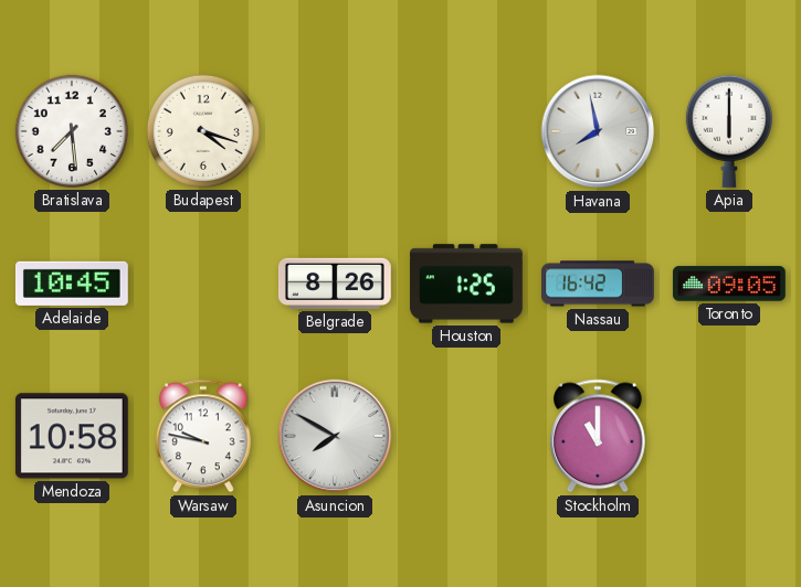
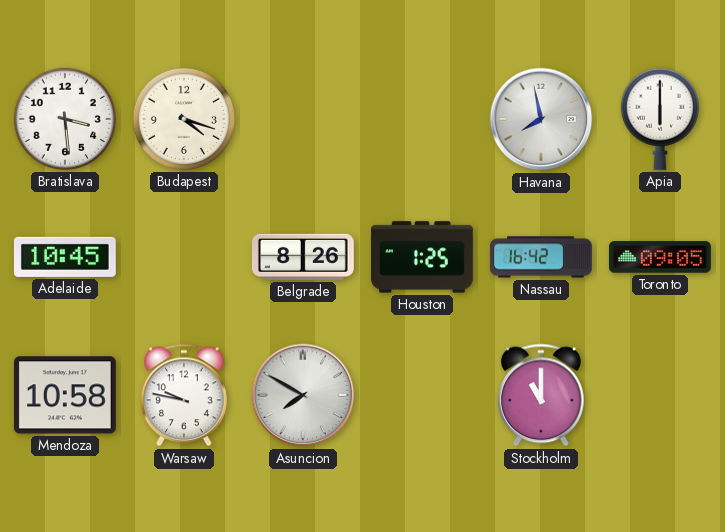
Bratislava: 7:29 -> 3:29 (65, 119)
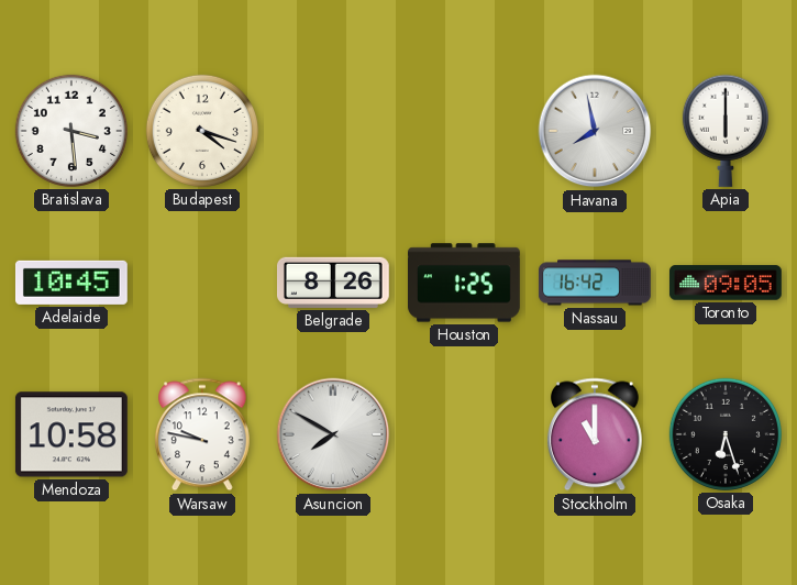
Osaka: none -> 6:27 (726, 434)
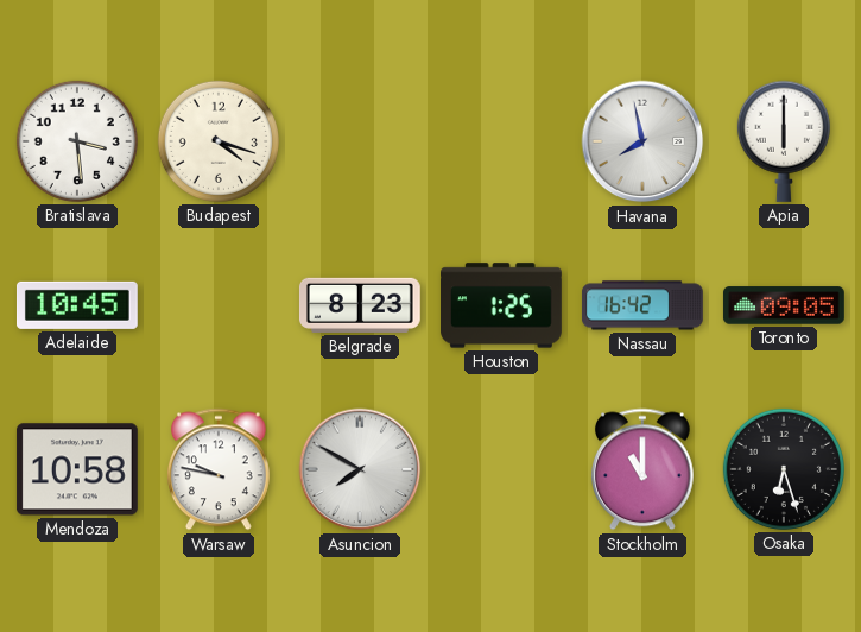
Belgrade: 8:26 -> 8:23 (360, 305)
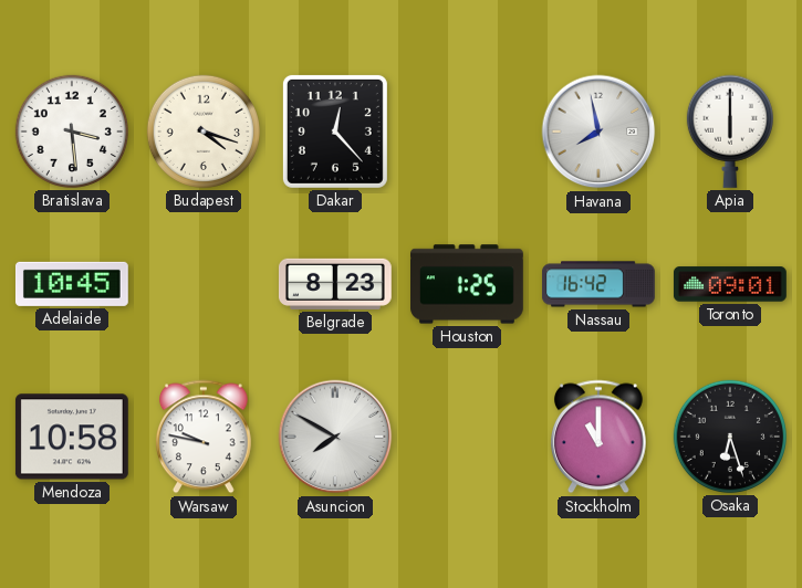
Dakar: none -> 12:23 (335, 132)
Toronto: 09:05 -> 09:01 (730, 284)
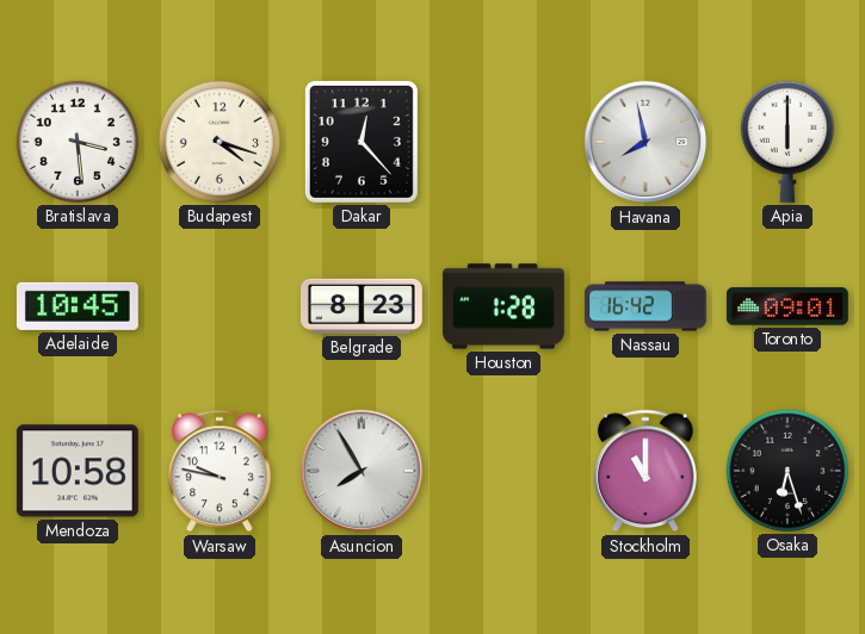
Houston: 1:25 -> 1:28 (505, 306)
Asuncion: 7:50 -> 7:55 (362, 471)
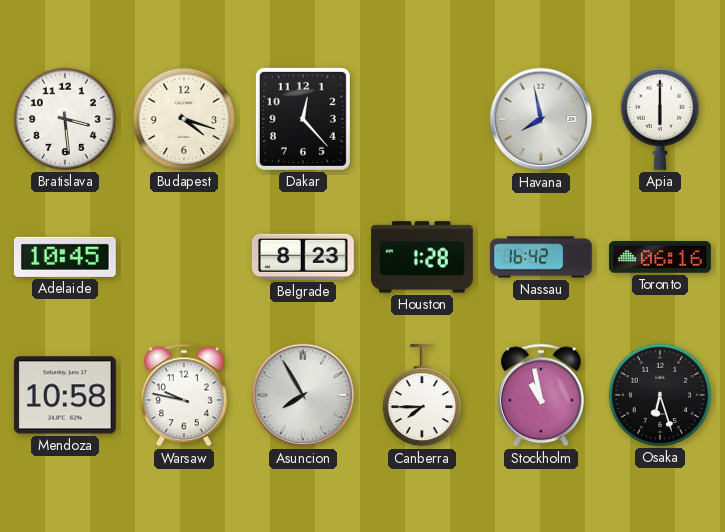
Toronto: 09:01 -> 06:16 (660, 257)
Canberra: none -> 7:45 (422, 395)
Stockholm: 11:00 -> 10:58 (541, 395)
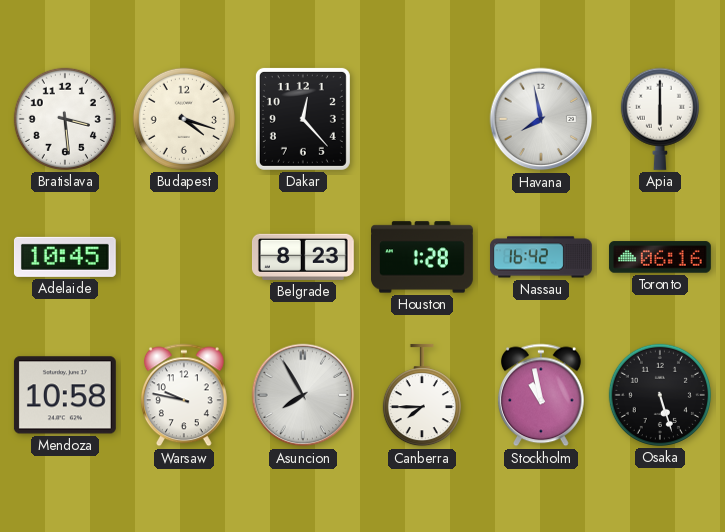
Osaka: 6:27 -> 5:27 (660, 395)
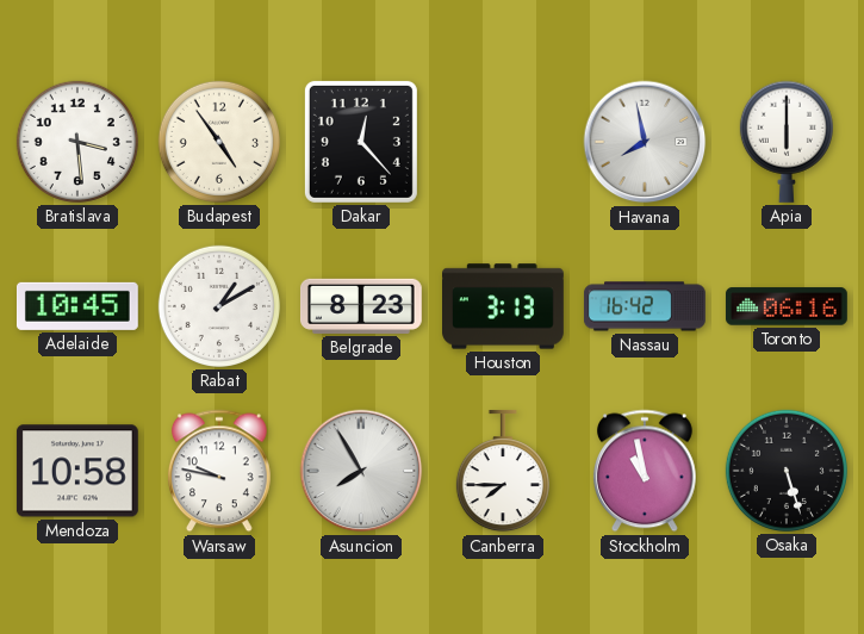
Budapest: 4:18 -> 4:54 (219, 142)
Rabat: none -> 1:10 (219, 306)
Houston: 1:28 -> 3:13 (504, 306)
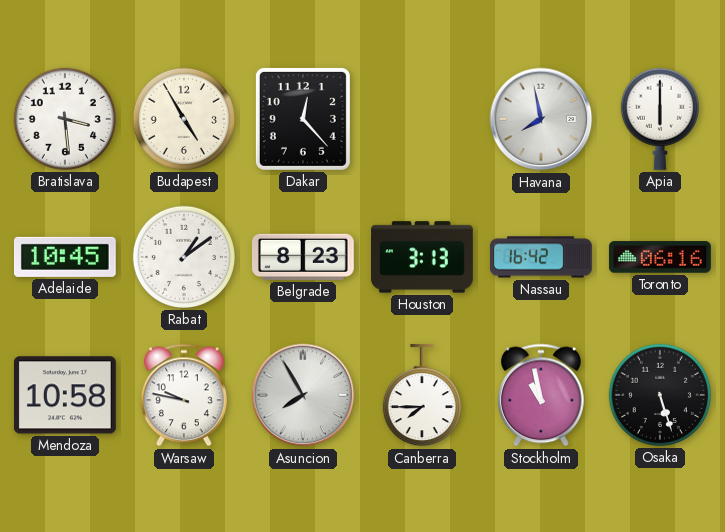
Budapest: 4:54 -> 4:55 (184, 119)
Rabat: 1:10 -> 1:09 (184, 257)
